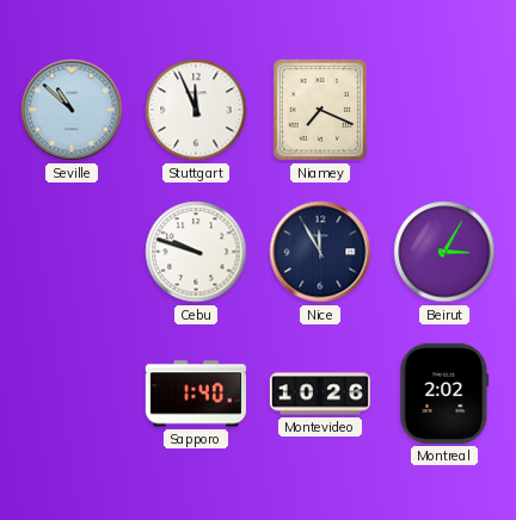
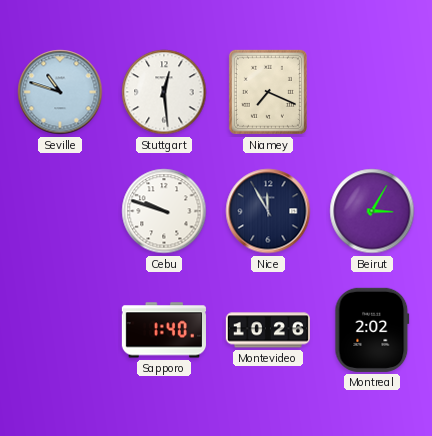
Seville: 10:52 -> 10:48 (60, 92)
Stuttgart: 11:56 -> 12:29 (164, 92)
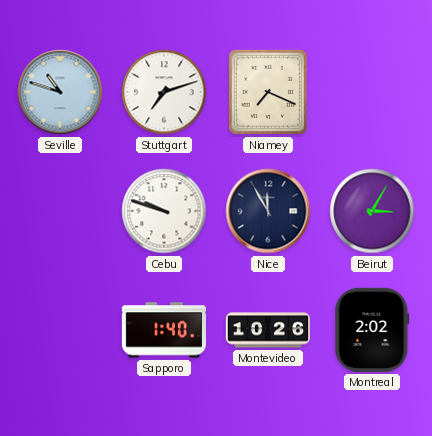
Stuttgart: 12:29 -> 7:12 (164, 92)
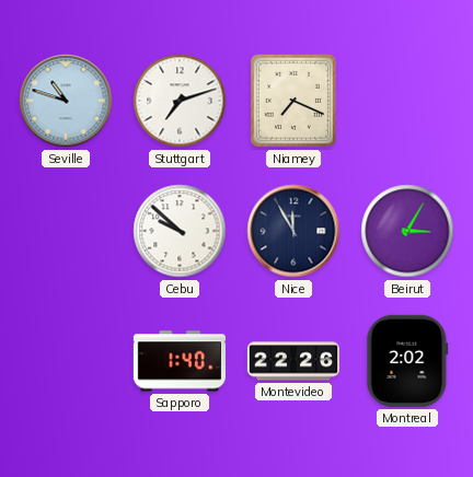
Cebu: 9:48 -> 9:52 (180, 231)
Montevideo: 10:26 -> 22:26 (293, 361)
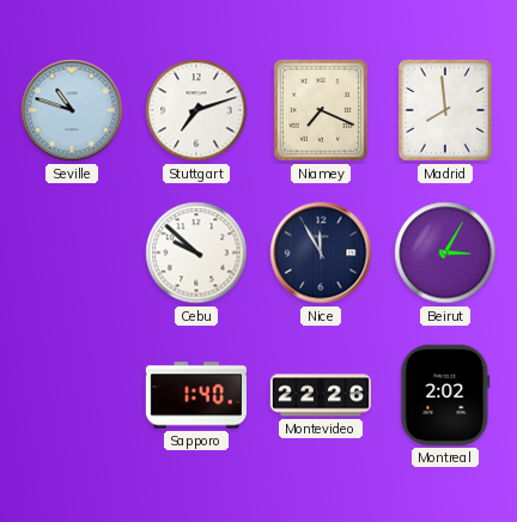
Madrid: none -> 7:59 (445, 110)
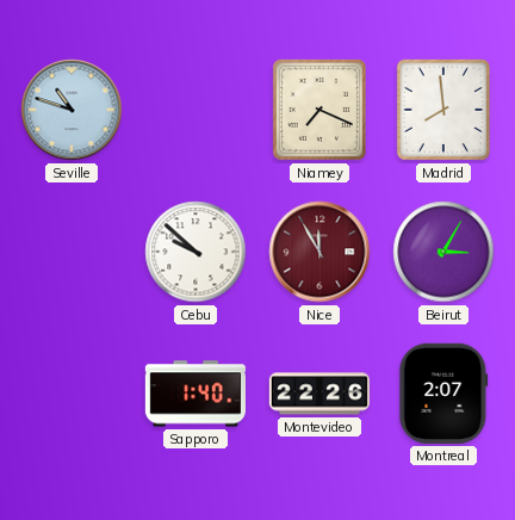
Stuttgart: 7:12 -> none (196, 110)
Nice dial: navy -> burgundy (319, 252)
Montreal: 2:02 -> 2:07 (443, 394)
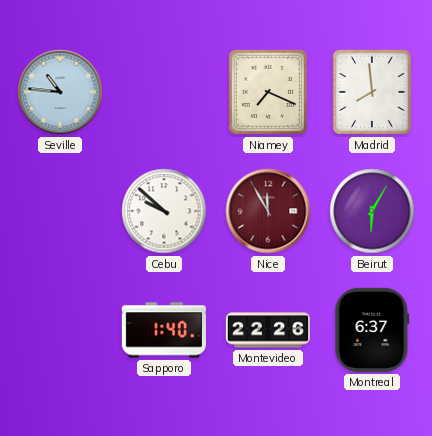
Seville: 10:48 -> 10:46 (60, 92)
Beirut: 3:05 -> 6:05 (372, 211)
Montreal: 2:07 -> 6:37 (372, 330)
